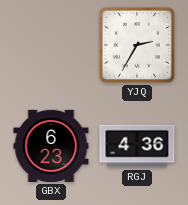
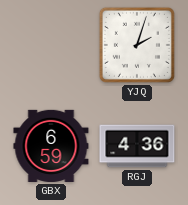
YJQ: 2:35 -> 2:03 (137, 45)
GBX: 6:23 -> 6:59 (51, 146)
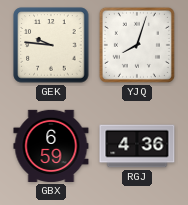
GEK: none -> 9:46 (51, 45)
YJQ: 2:03 -> 8:03 (137, 45)
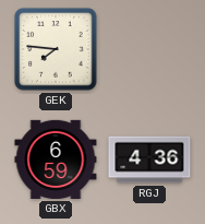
GEK: 9:46 -> 7:46 (56, 49)
YJQ: 8:03 -> none (137, 45)
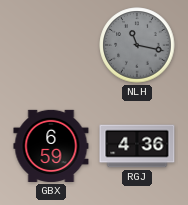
GEK: 7:46 -> none (56, 49)
NLH: none -> 11:17 (137, 45)
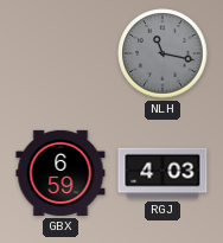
RGJ: 4:36 -> 4:03 (163, 173)
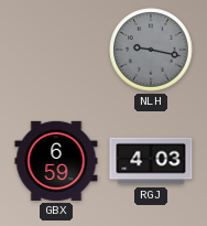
NLH: 11:17 -> 9:17 (151, 50)
